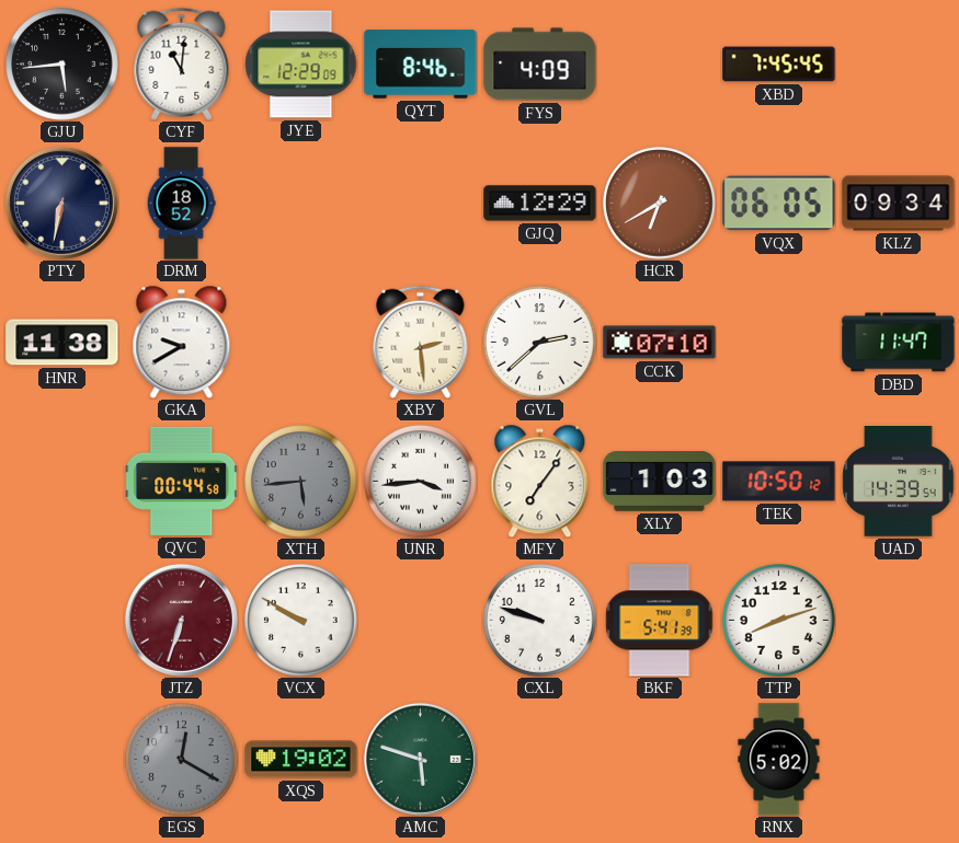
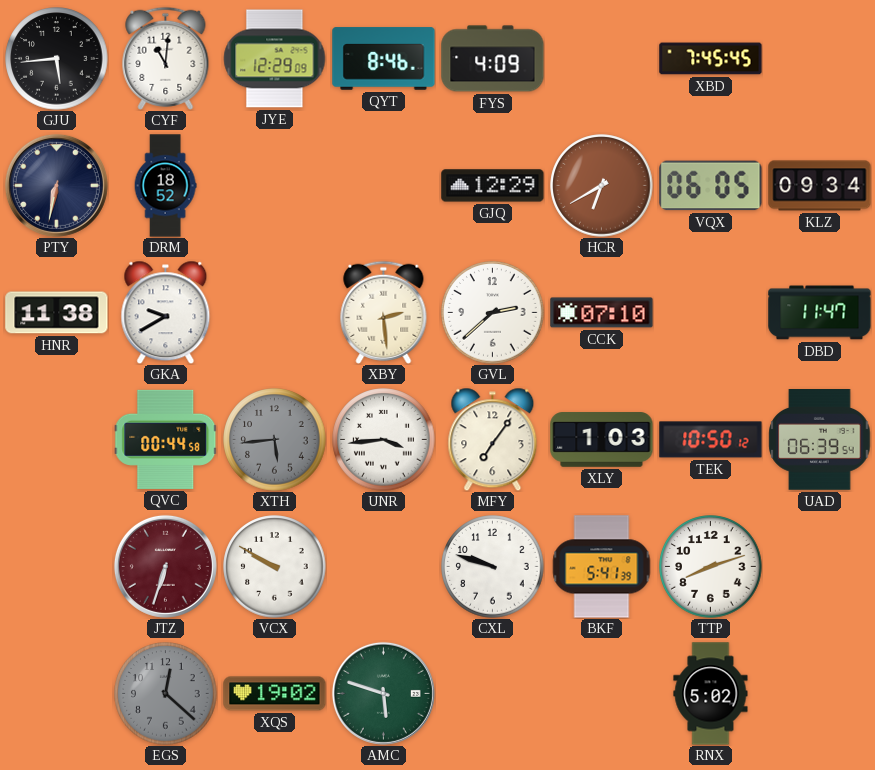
UAD: 14:39 -> 06:39 (820, 440)
EGS: 12:20 -> 12:22 (166, 694)
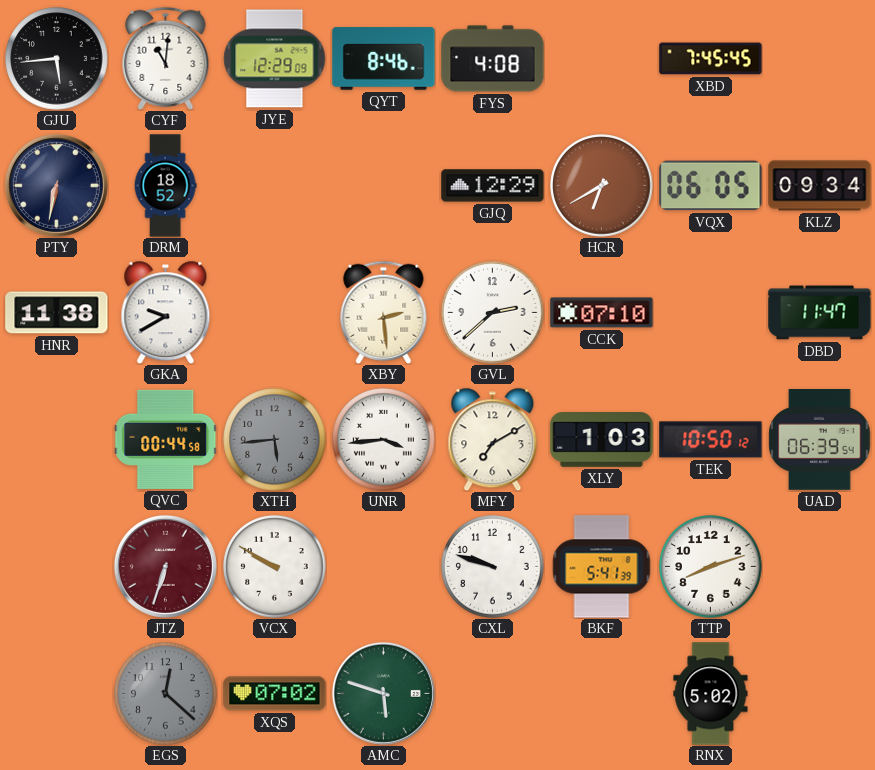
FYS: 4:09 -> 4:08 (493, 59)
MFY: 7:06 -> 7:10 (493, 439)
XQS: 19:02 -> 07:02 (275, 694)
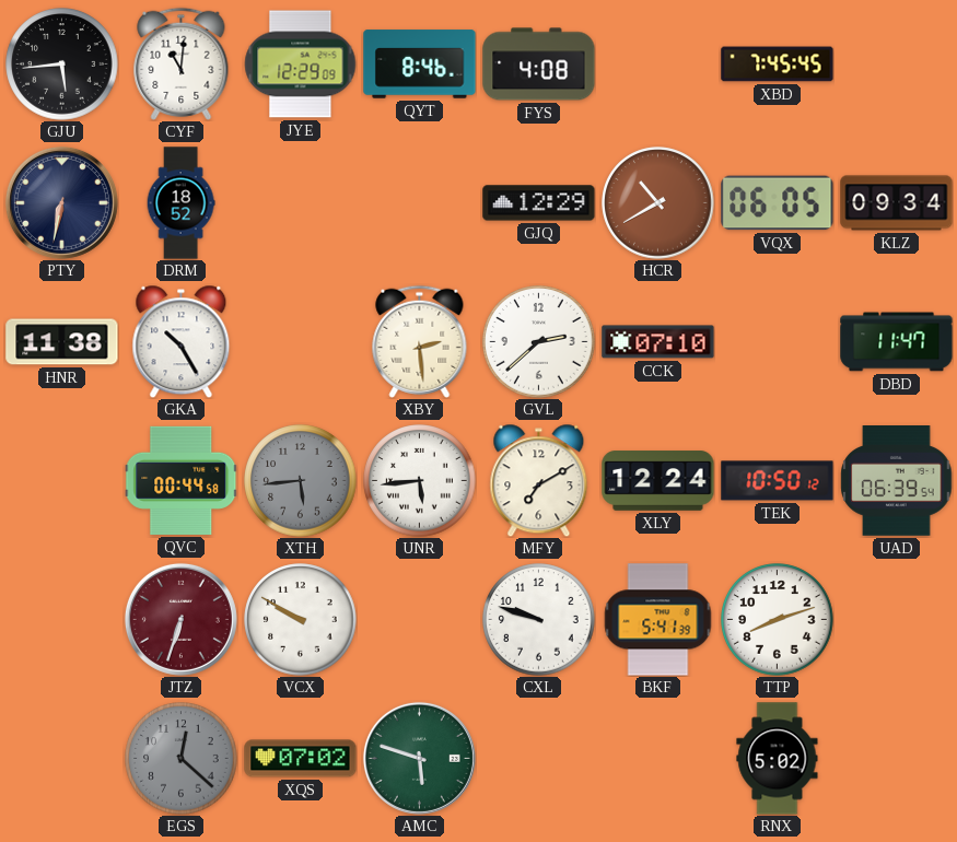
HCR: 6:40 -> 10:40 (658, 203)
GKA: 9:40 -> 10:25 (182, 341)
UNR: 3:44 -> 5:44 (420, 481)
XLY: 1:03 -> 12:24 (658, 481)
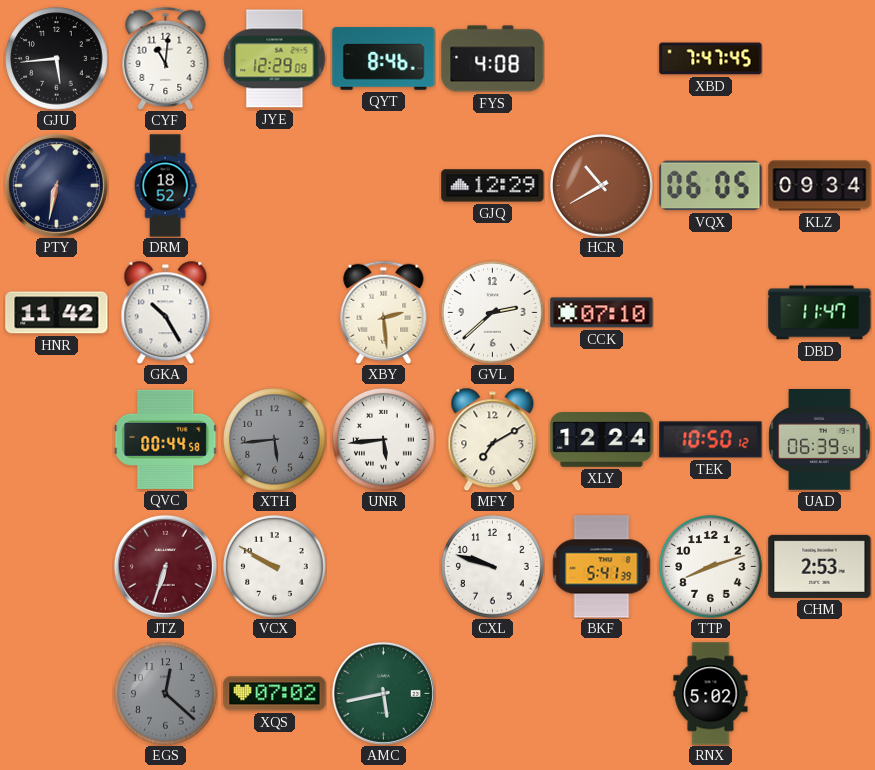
XBD: 7:45 -> 7:47 (711, 59)
HNR: 11:38 -> 11:42 (57, 313)
CHM: none -> 2:53 (820, 566)
AMC: 5:48 -> 5:43 (383, 693)
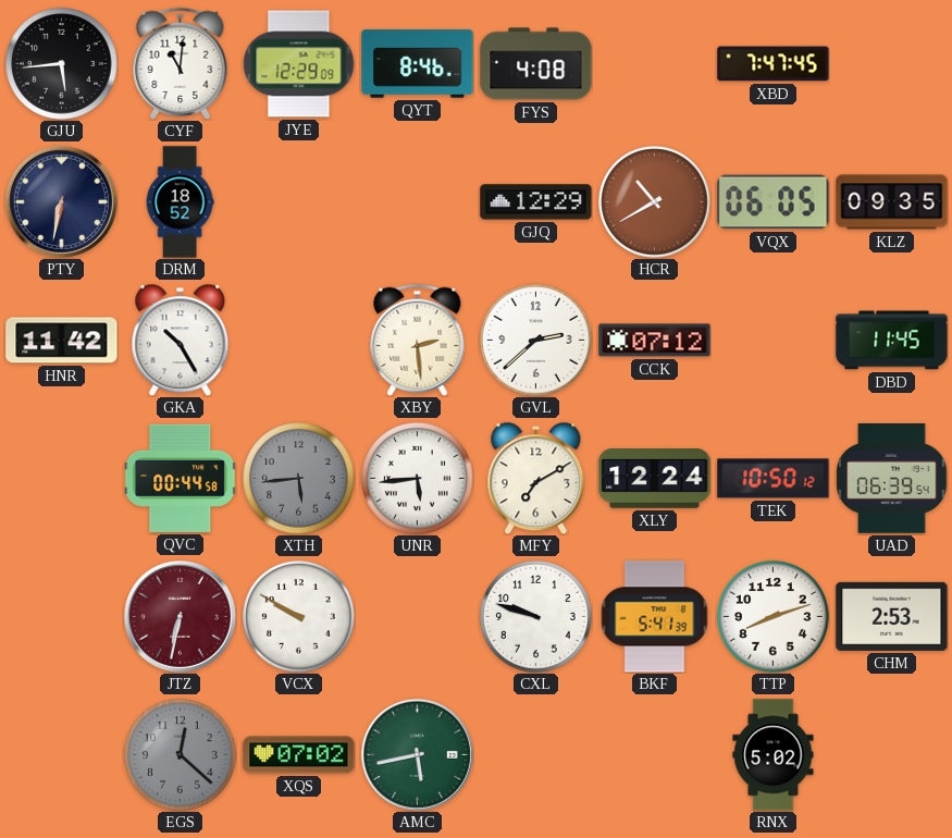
KLZ: 09:34 -> 09:35 (892, 202)
CCK: 07:10 -> 07:12 (655, 341)
DBD: 11:47 -> 11:45 (892, 341)
JTZ: 6:33 -> 6:32 (180, 616)
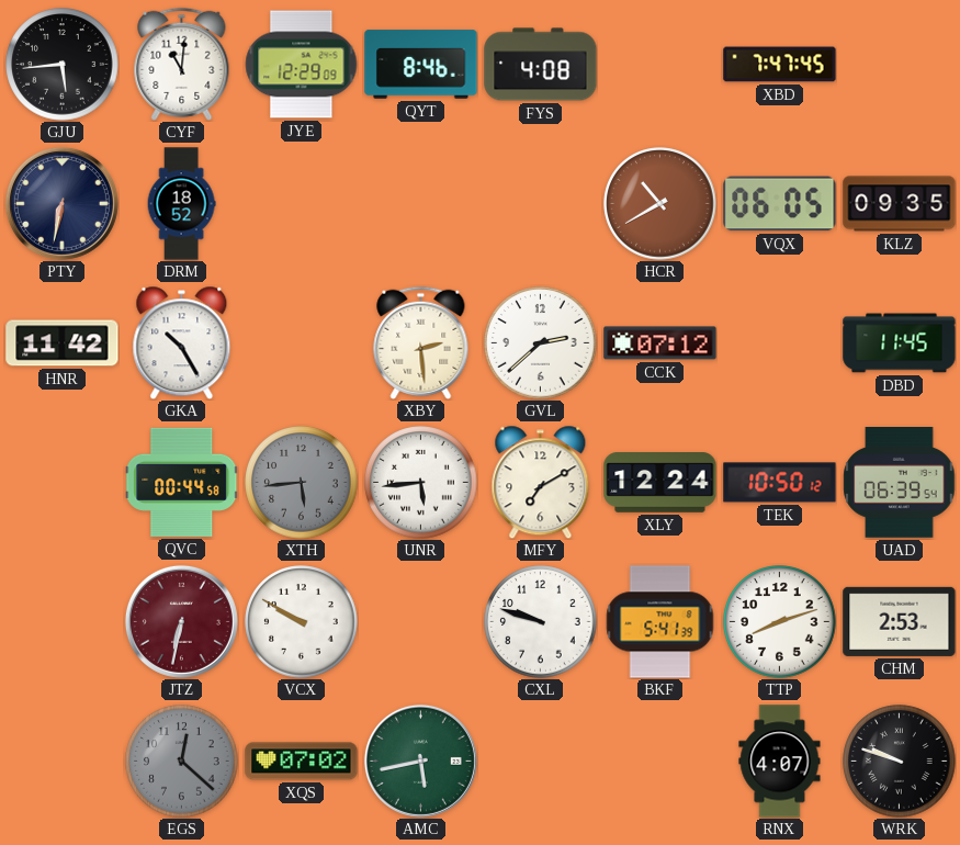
GJQ: 12:29 -> none (536, 202)
RNX: 5:02 -> 4:07 (780, 762)
WRK: none -> 9:48 (900, 762)
